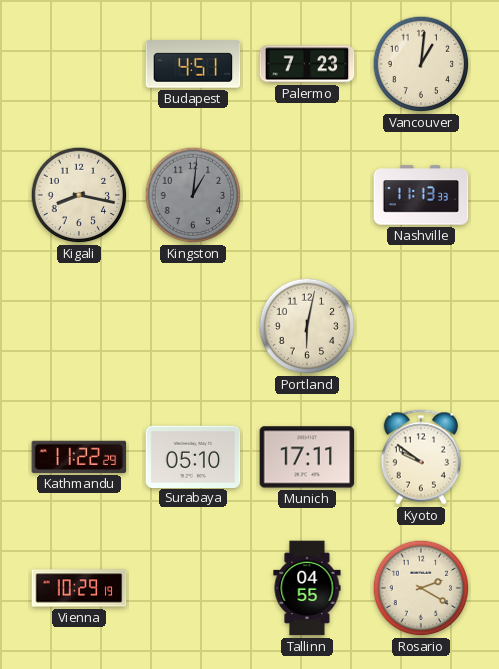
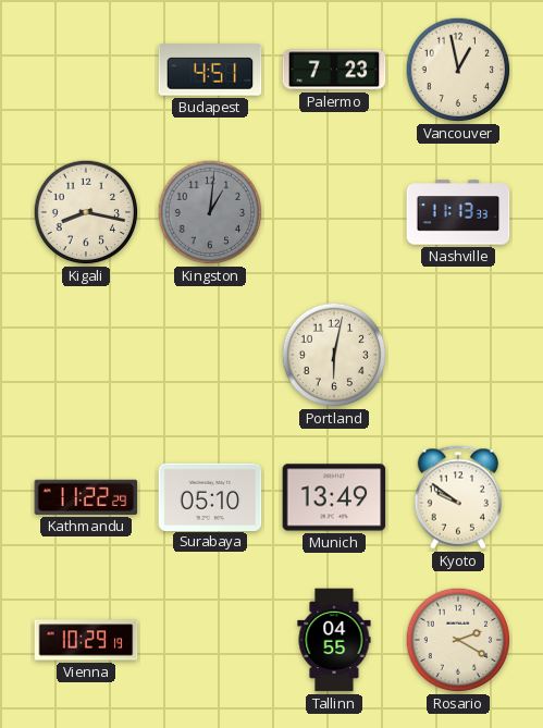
Vancouver: 1:01 -> 12:58 (458, 70)
Munich: 17:11 -> 13:49 (334, 497)
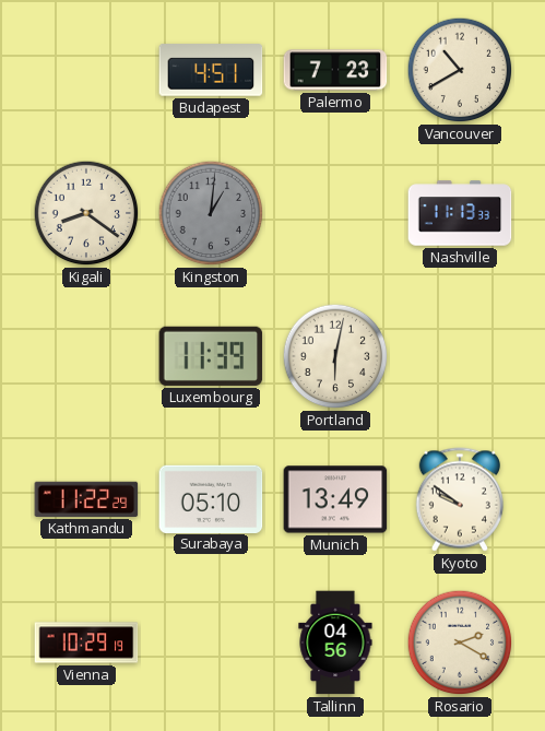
Vancouver: 12:58 -> 10:40 (460, 70)
Kigali: 8:17 -> 8:21 (86, 213)
Luxembourg: none -> 11:39 (211, 356)
Tallinn: 04:55 -> 04:56 (335, 642)
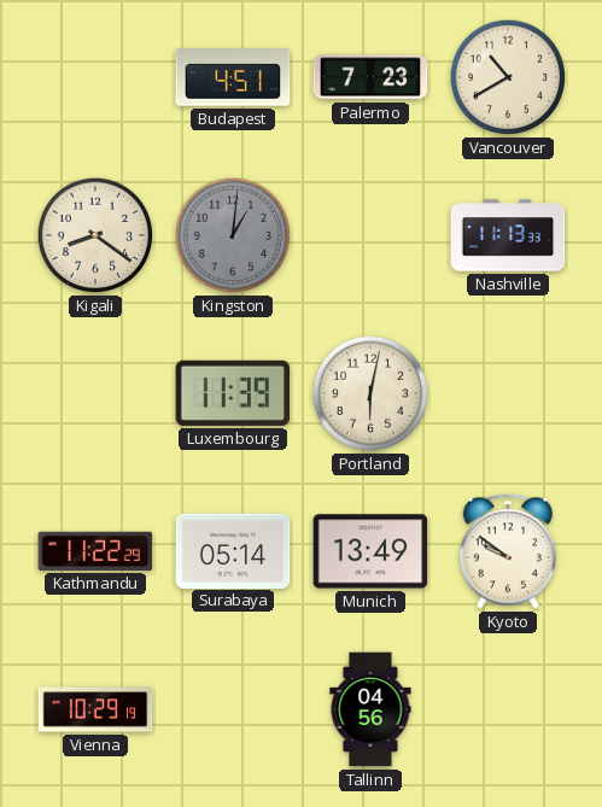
Surabaya: 05:10 -> 05:14 (233, 550)
Rosario: 2:20 -> none (460, 642)
